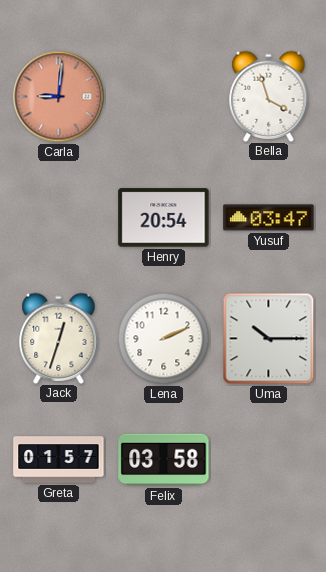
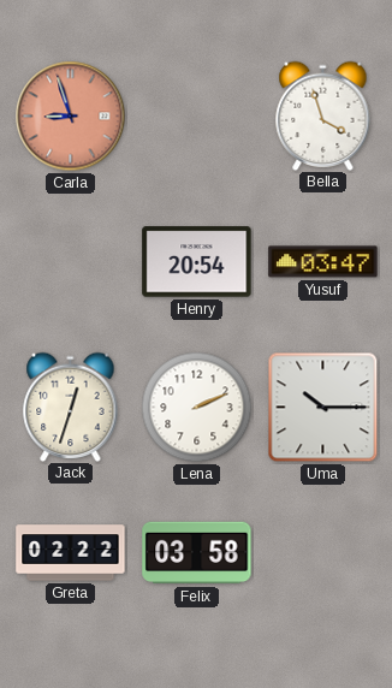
Carla: 9:01 -> 8:57 (71, 117)
Greta: 01:57 -> 02:22 (71, 553)
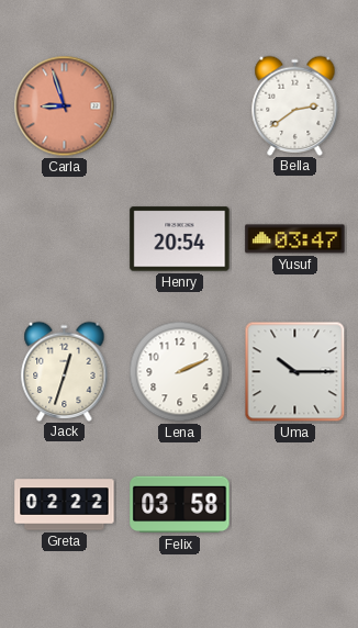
Bella: 3:57 -> 2:39 (295, 105)
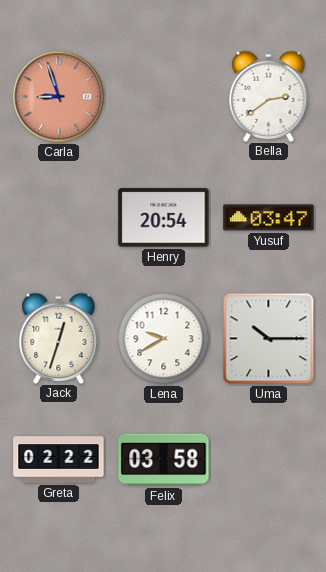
Lena: 2:11 -> 9:40 (164, 339)
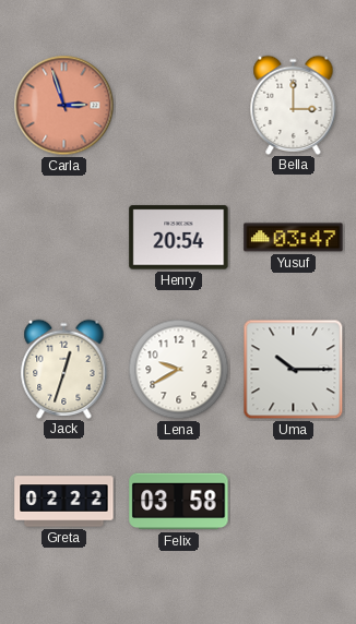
Carla: 8:57 -> 2:57 (64, 106)
Bella: 2:39 -> 3:00 (294, 105)
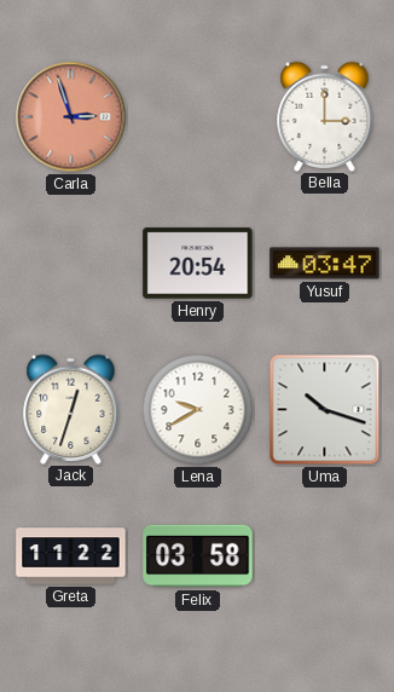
Uma: 10:15 -> 10:18 (325, 410)
Greta: 02:22 -> 11:22 (71, 557)
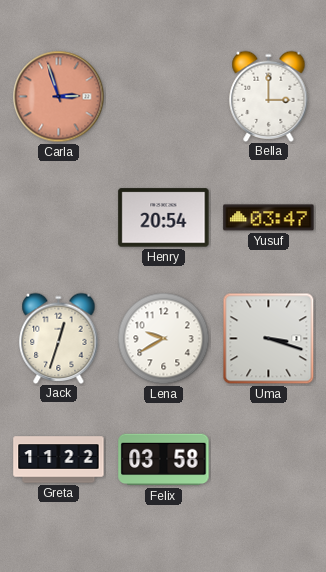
Uma: 10:18 -> 3:18 (269, 339)
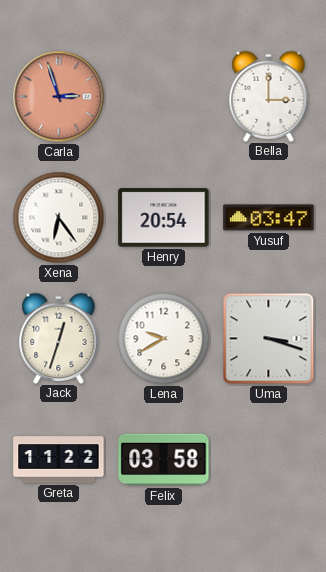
Xena: none -> 6:24 (59, 218)
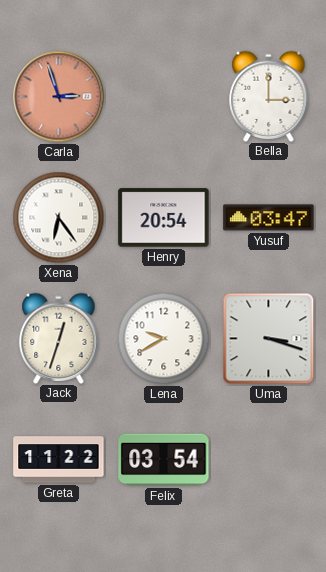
Felix: 03:58 -> 03:54 (164, 460)
